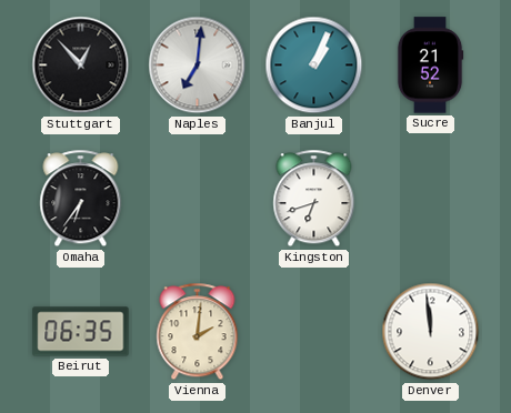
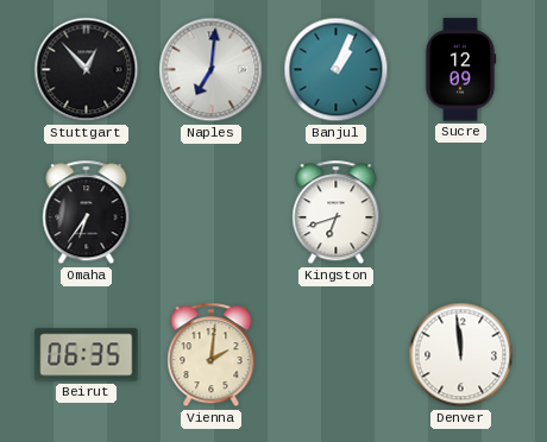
Sucre: 21:52 -> 12:09 (460, 70)
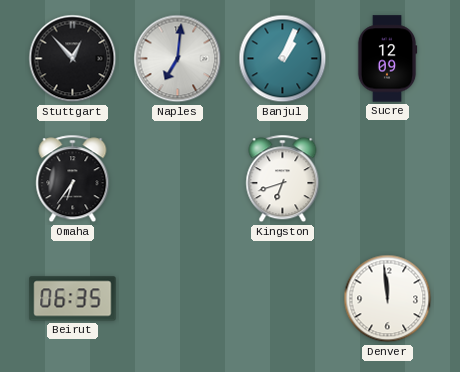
Vienna: 2:01 -> none (212, 355)
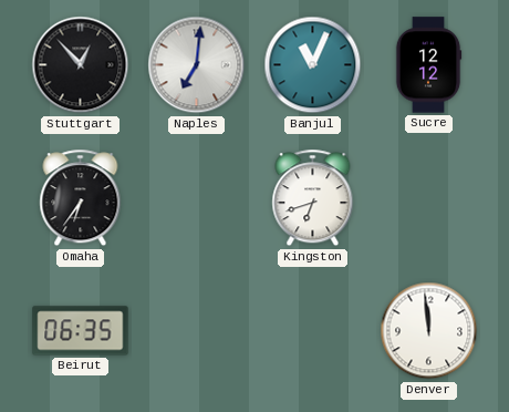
Banjul: 1:04 -> 11:04 (313, 65)
Sucre: 12:09 -> 12:12 (428, 65)
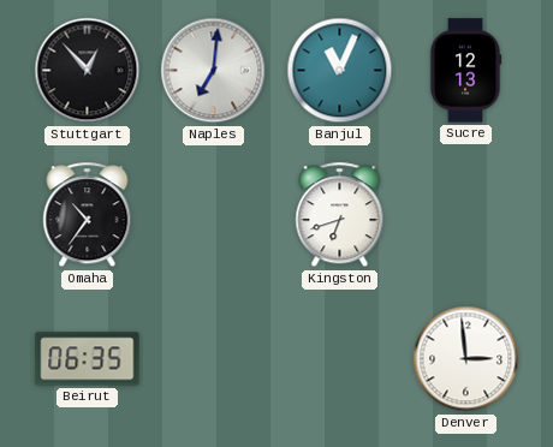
Sucre: 12:12 -> 12:13 (465, 71)
Omaha: 6:36 -> 10:36 (88, 215)
Denver: 11:59 -> 2:59 (466, 359)
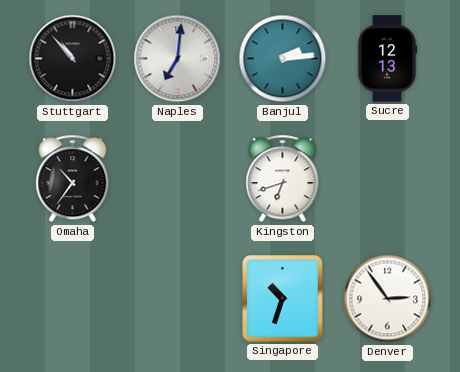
Stuttgart: 12:53 -> 10:53 (73, 59)
Banjul: 11:04 -> 2:14 (283, 59)
Beirut: 06:35 -> none (88, 359)
Singapore: none -> 10:33 (283, 299)
Denver: 2:59 -> 2:54 (388, 299)
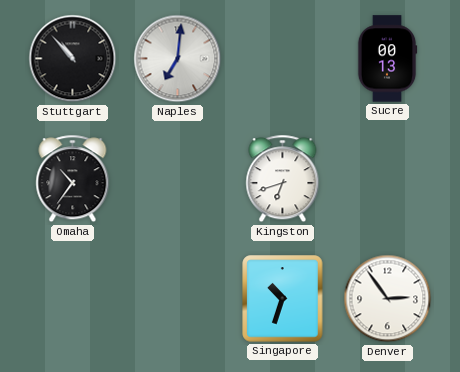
Banjul: 2:14 -> none (283, 59)
Sucre: 12:13 -> 00:13 (387, 59)
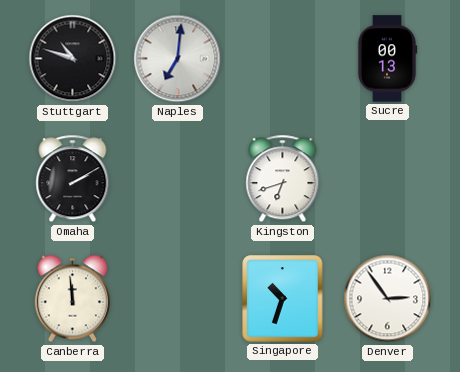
Stuttgart: 10:53 -> 10:48 (73, 59)
Omaha: 10:36 -> 2:10 (73, 179)
Canberra: none -> 11:59 (72, 299)
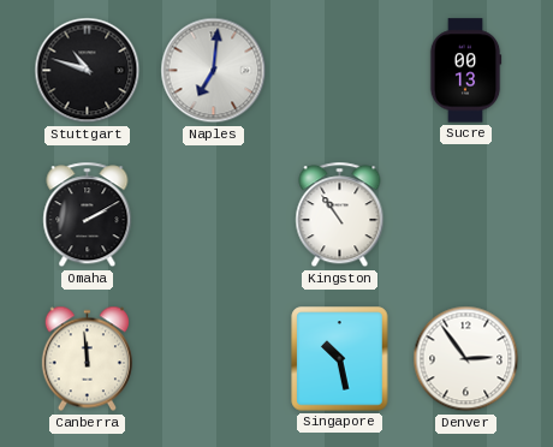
Kingston: 6:42 -> 10:54 (340, 215)
Singapore: 10:33 -> 10:28 (340, 359)
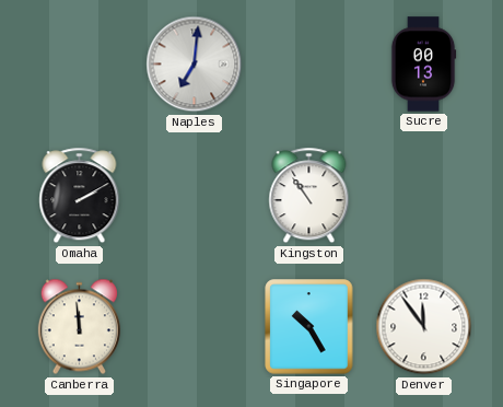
Stuttgart: 10:48 -> none (88, 71)
Singapore: 10:28 -> 10:25 (309, 327)
Denver: 2:54 -> 11:54 (424, 327)
